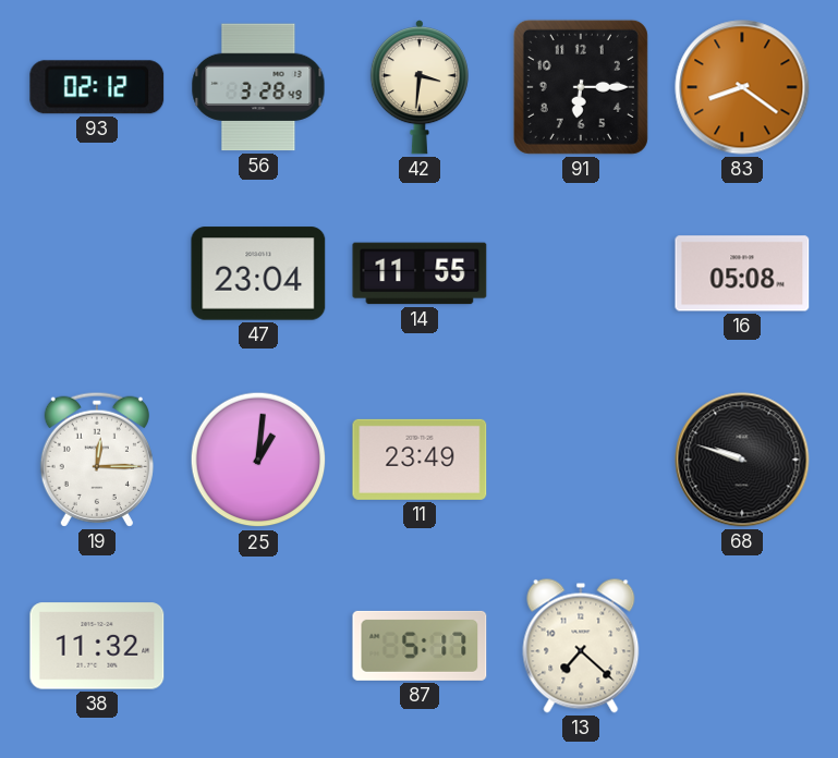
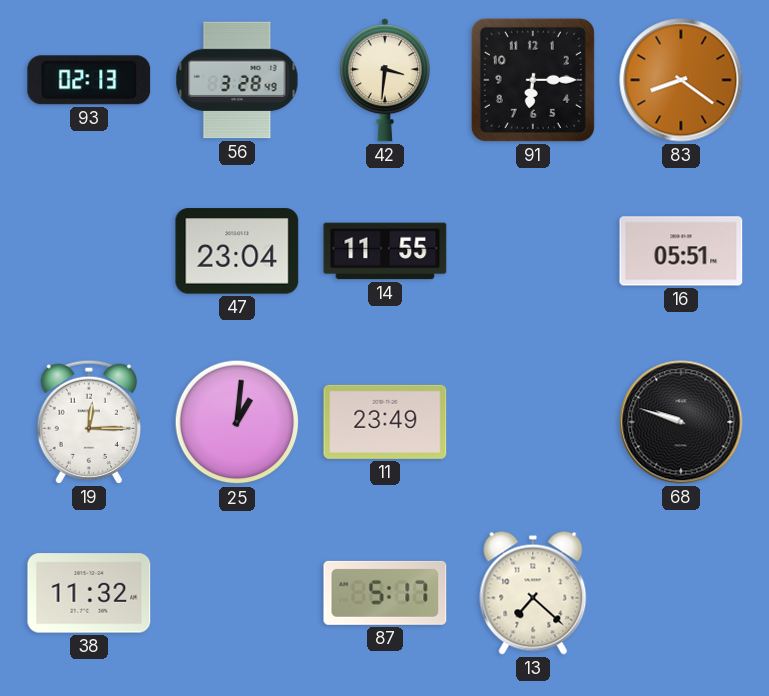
93: 02:12 -> 02:13 (89, 80)
16: 05:08 -> 05:51 (681, 251)
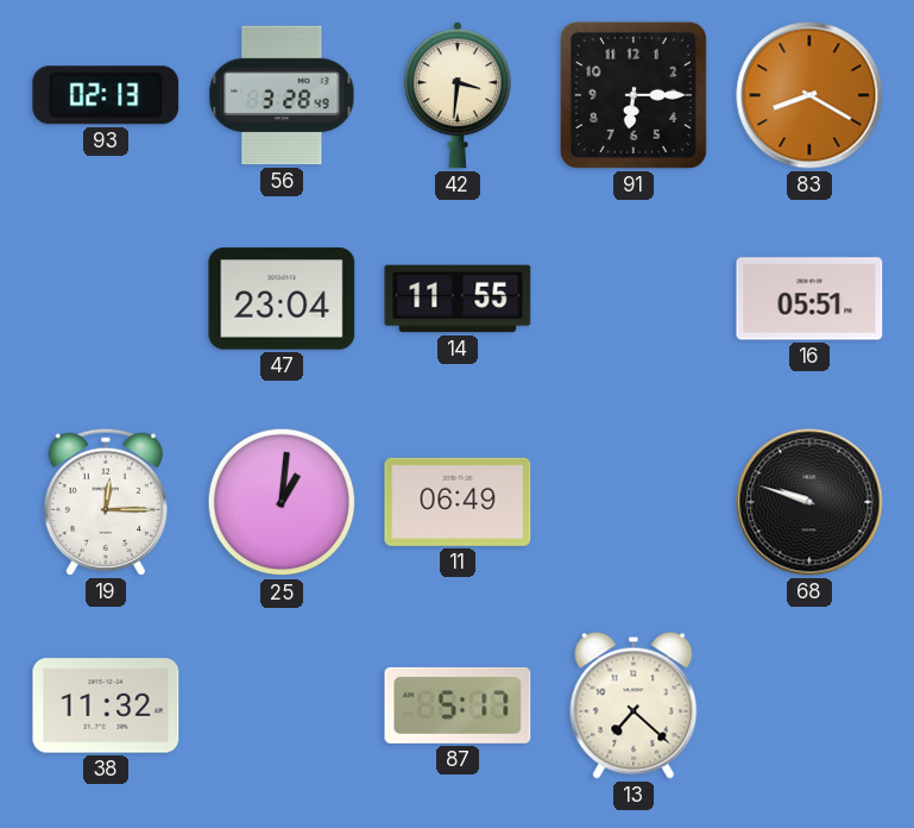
83: 8:21 -> 8:20 (809, 95)
11: 23:49 -> 06:49 (458, 502)
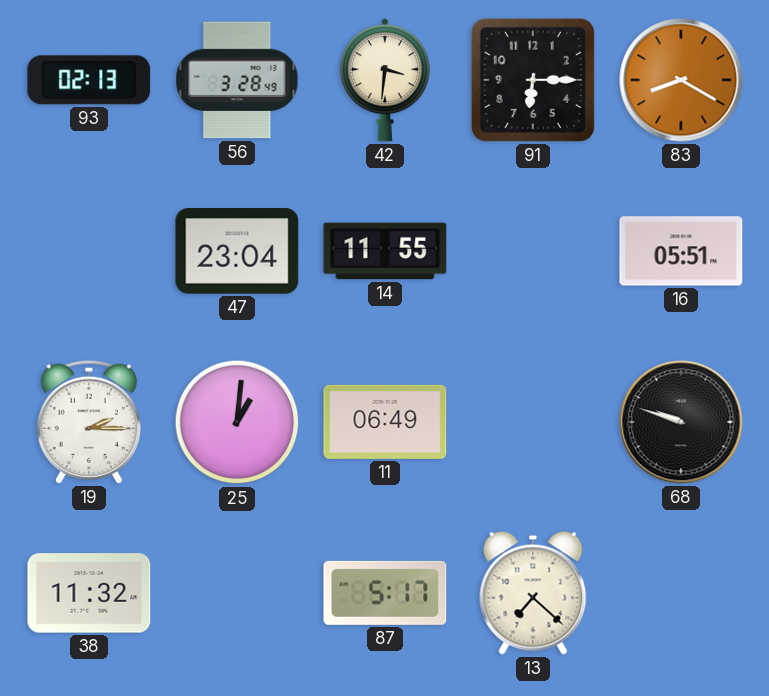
19: 12:15 -> 2:15 (89, 422)
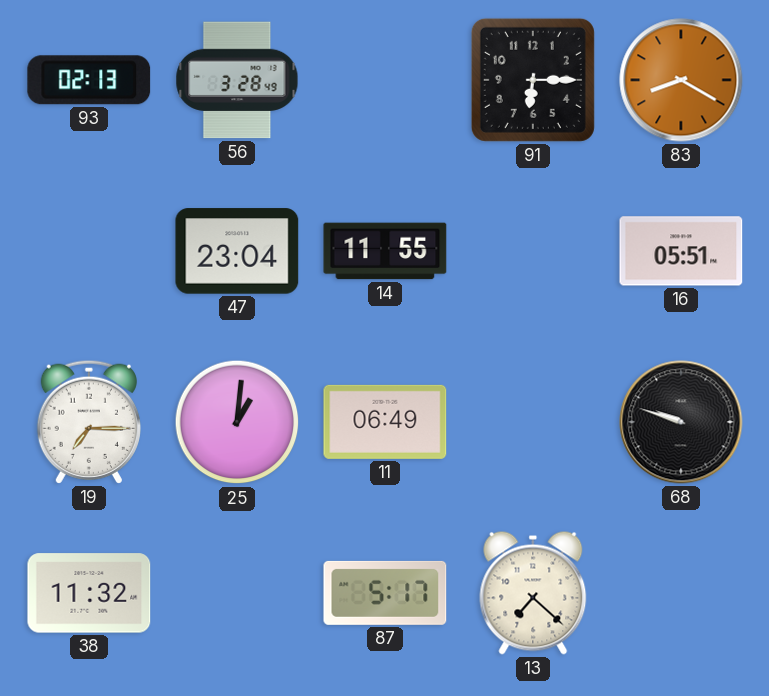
42: 3:31 -> none (385, 80)
19: 2:15 -> 7:15 (89, 422)
